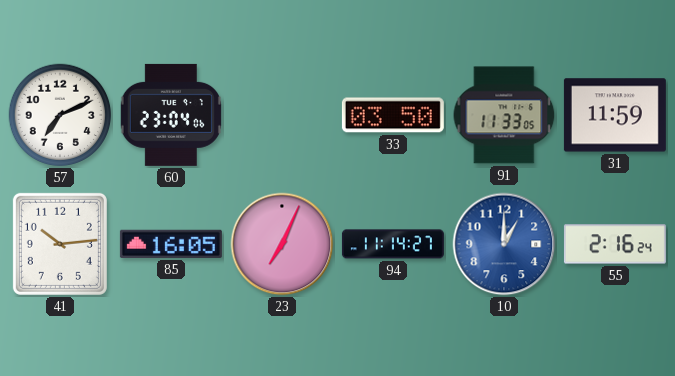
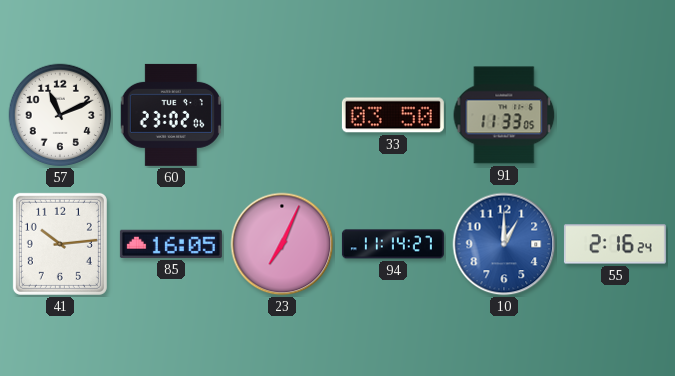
57: 7:11 -> 11:11 (60, 115)
60: 23:04 -> 23:02 (171, 115)
31: 11:59 -> none (615, 115)
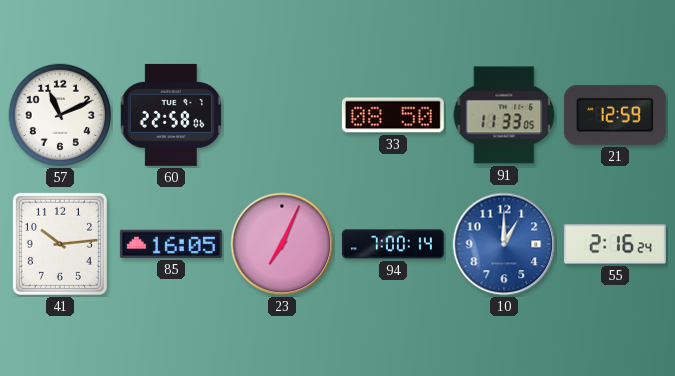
60: 23:02 -> 22:58 (171, 115)
33: 03:50 -> 08:50 (393, 115)
21: none -> 12:59 (615, 115)
94: 11:14 -> 7:00 (393, 244)
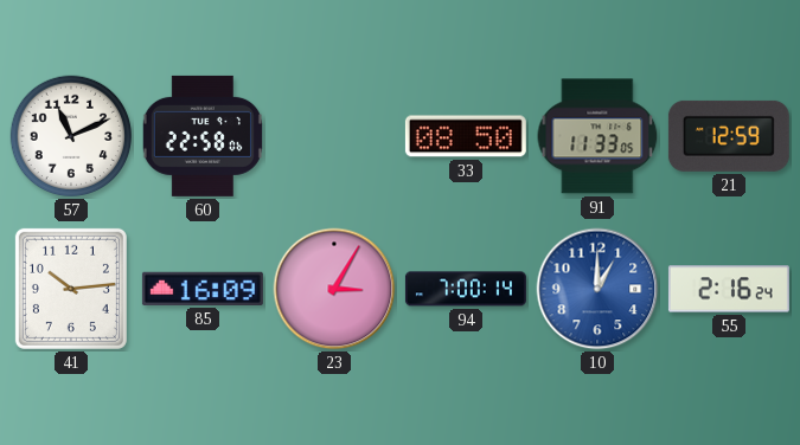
85: 16:05 -> 16:09 (203, 289)
23: 7:04 -> 3:05 (334, 289)
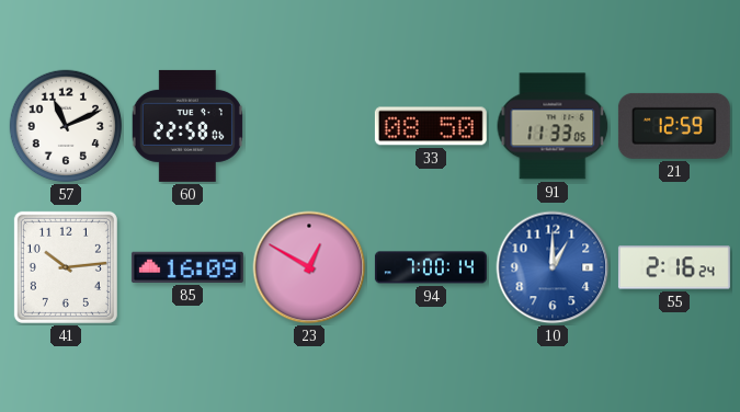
23: 3:05 -> 12:50 (309, 267)
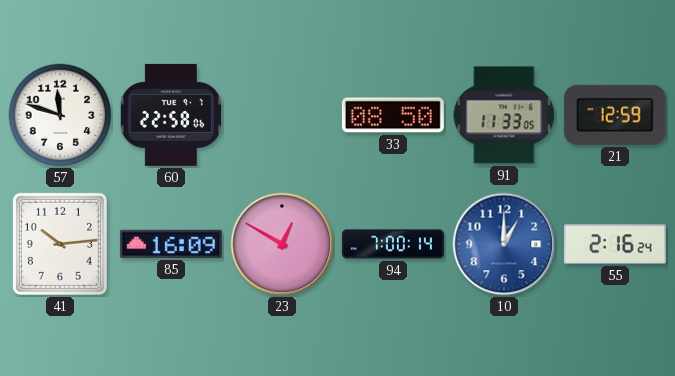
57: 11:11 -> 11:48 (60, 115)
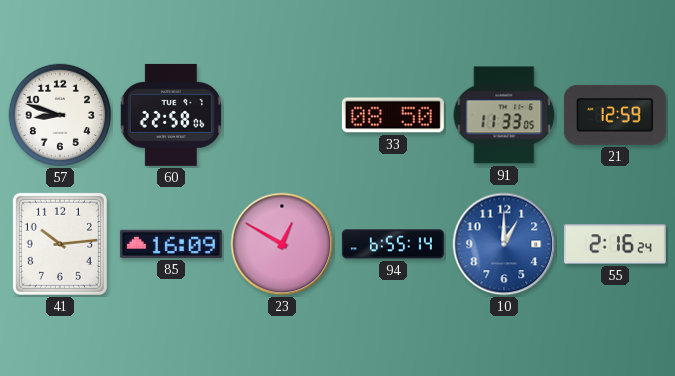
57: 11:48 -> 8:48 (60, 115)
94: 7:00 -> 6:55 (393, 244)
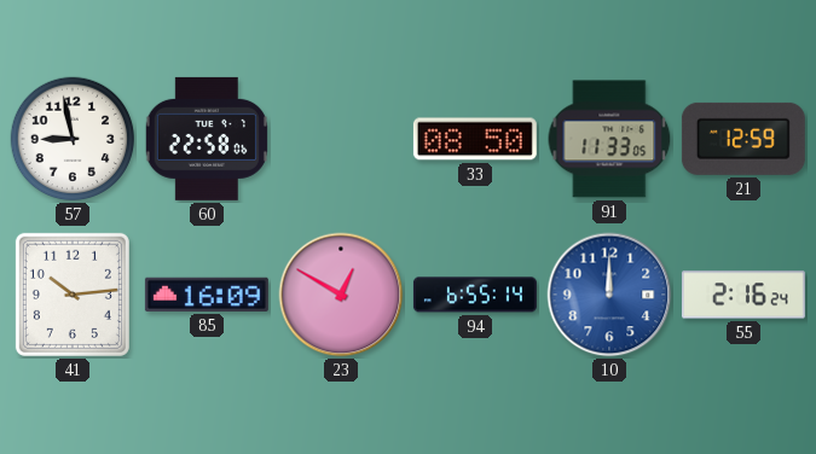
57: 8:48 -> 8:58 (73, 139)
10: 1:00 -> 12:00 (609, 295)
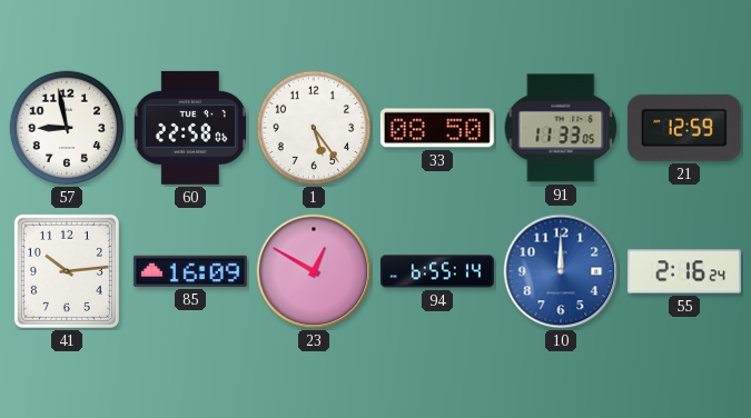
1: none -> 5:24 (314, 128)
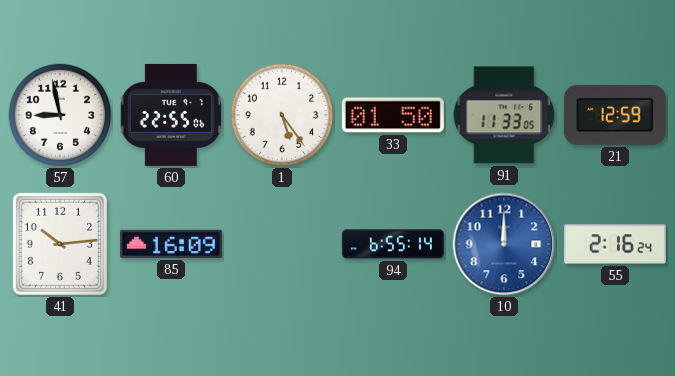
60: 22:58 -> 22:55 (171, 115)
33: 08:50 -> 01:50 (393, 115)
23: 12:50 -> none (314, 271)
